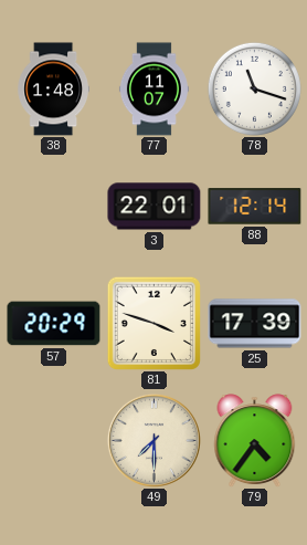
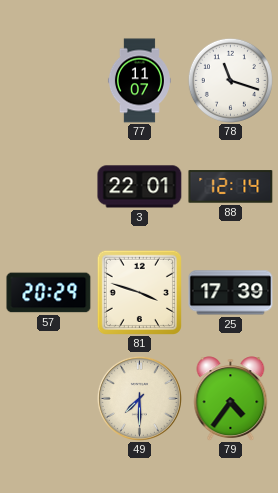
38: 1:48 -> none (53, 90)
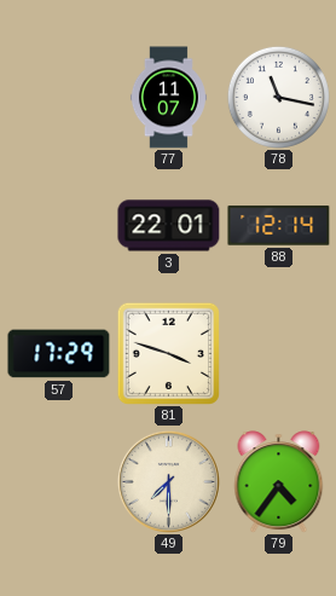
78: 11:18 -> 11:17 (278, 97)
57: 20:29 -> 17:29 (59, 354)
25: 17:39 -> none (231, 293)
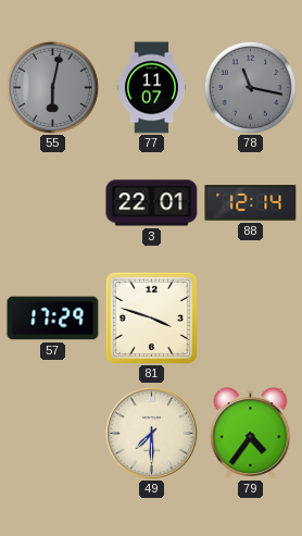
55: none -> 6:02 (52, 87)
78 dial: white -> grey (250, 87)
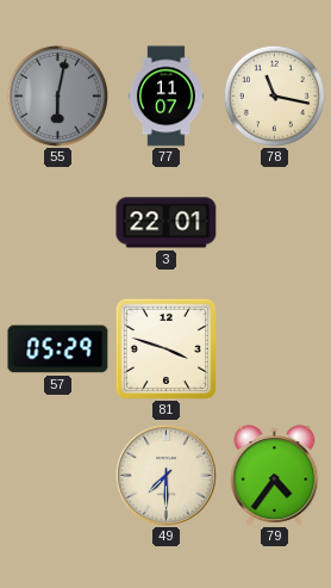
78 dial: grey -> cream (274, 95)
88: 12:14 -> none (251, 203)
57: 17:29 -> 05:29 (58, 349)
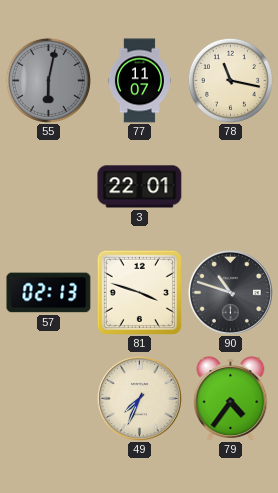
57: 05:29 -> 02:13 (49, 293)
90: none -> 10:48 (230, 292)
49: 7:30 -> 7:34 (139, 398)
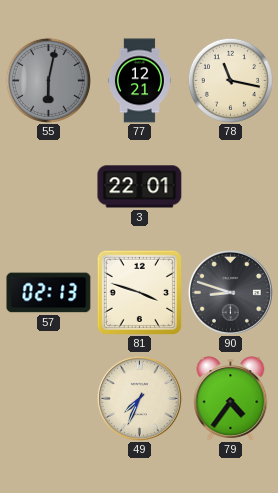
77: 11:07 -> 12:21 (139, 81)
90: 10:48 -> 8:48 (230, 292)
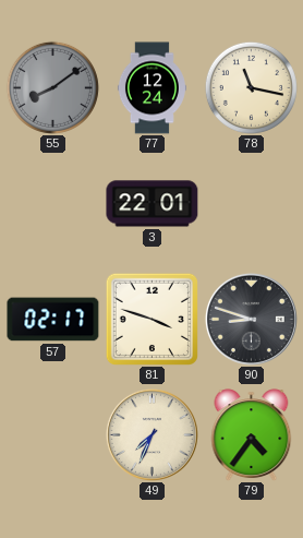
55: 6:02 -> 8:09 (52, 87)
77: 12:21 -> 12:24 (152, 88)
57: 02:13 -> 02:17 (53, 320)
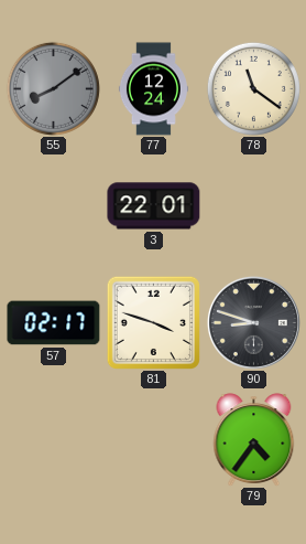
78: 11:17 -> 11:21 (253, 88)
49: 7:34 -> none (152, 434)
